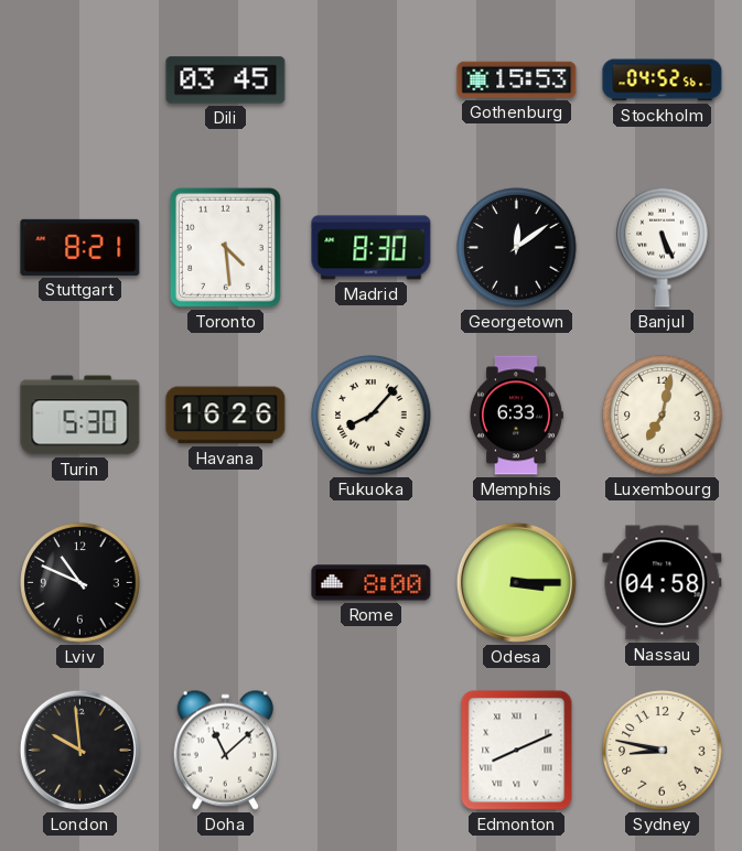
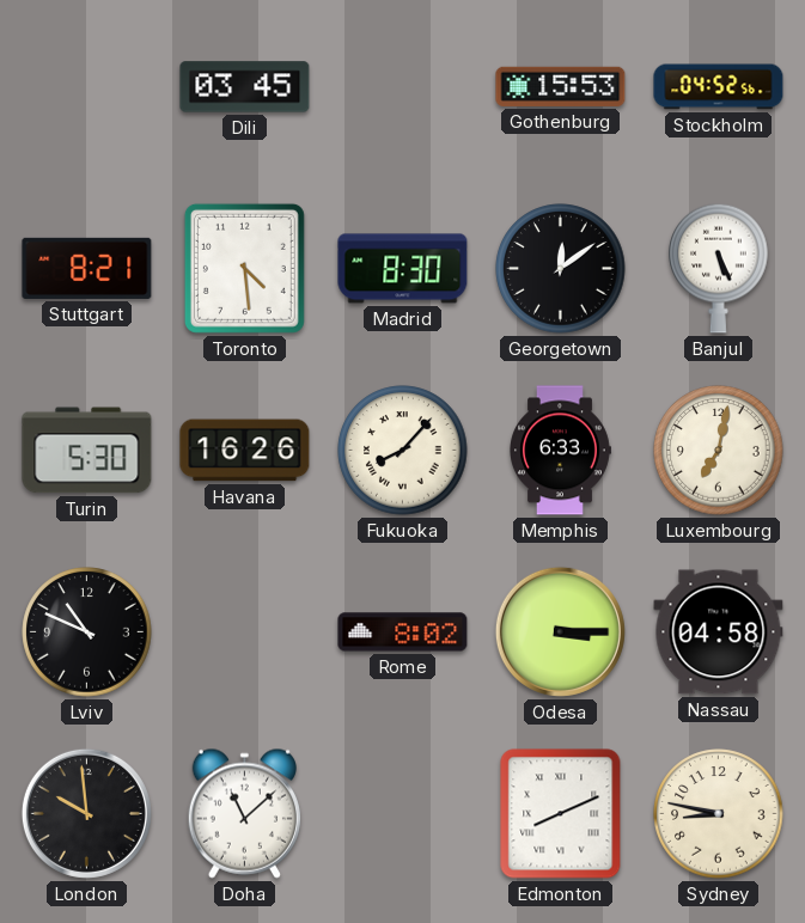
Rome: 8:00 -> 8:02 (403, 632)
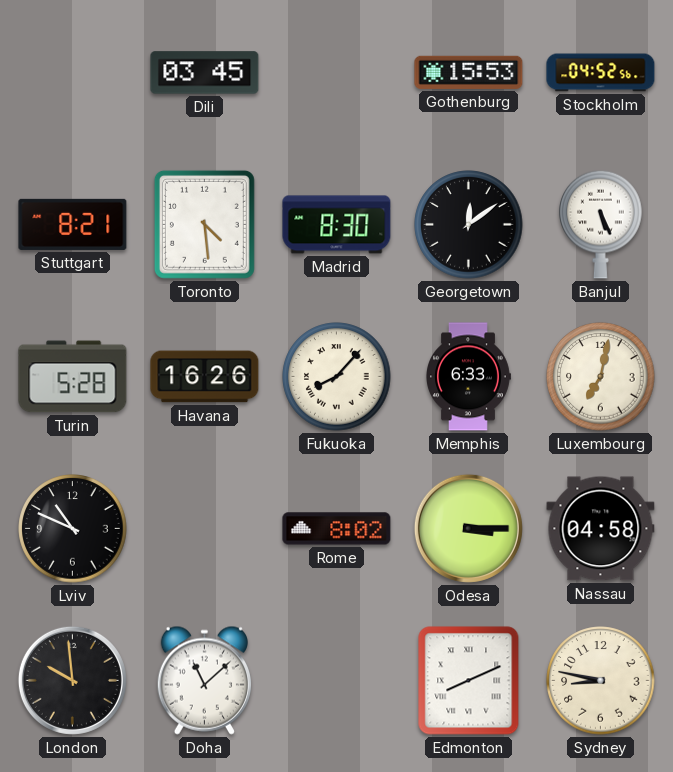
Turin: 5:30 -> 5:28 (73, 377)
